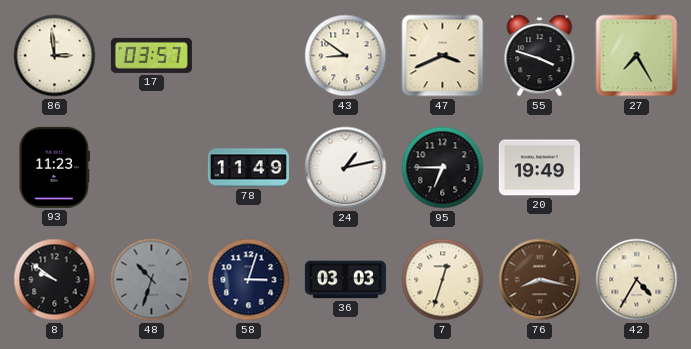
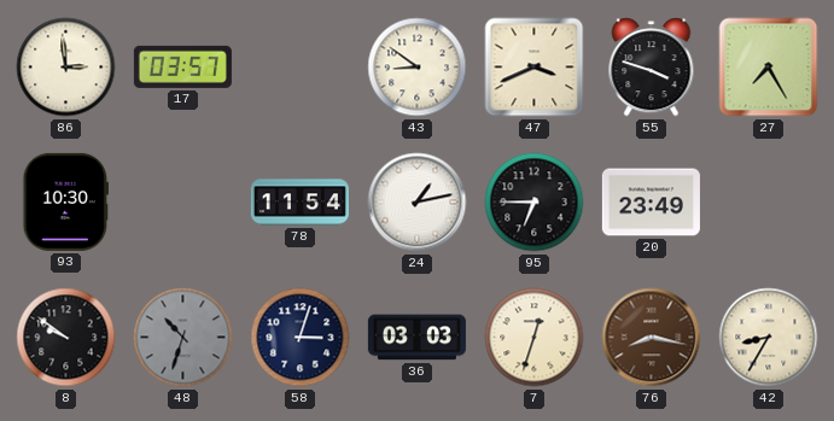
93: 11:23 -> 10:30 (65, 201)
78: 11:49 -> 11:54 (299, 203)
20: 19:49 -> 23:49 (651, 203)
42: 4:35 -> 8:35 (769, 338)
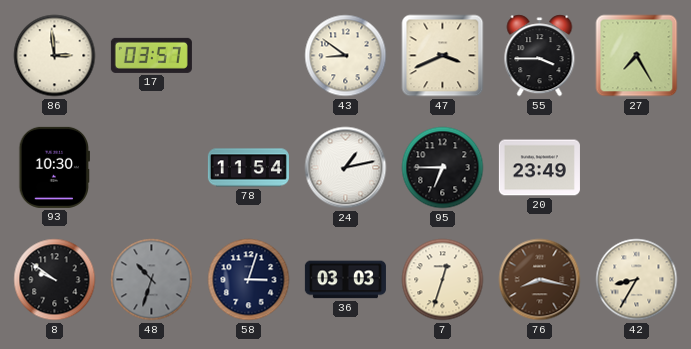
55: 3:48 -> 3:45 (540, 56)
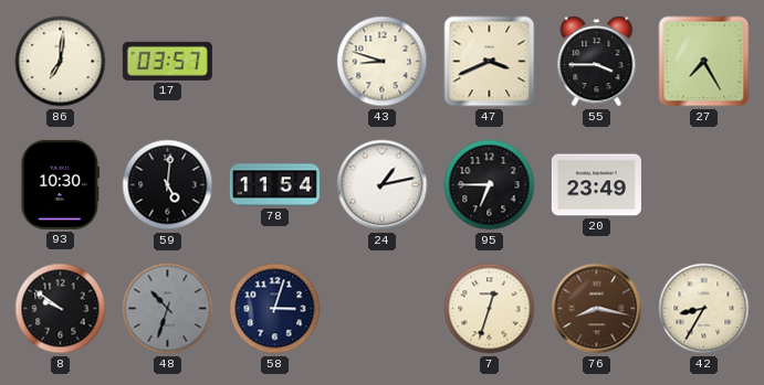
86: 2:59 -> 7:01 (61, 62)
43: 8:51 -> 8:48 (383, 62)
59: none -> 5:01 (168, 185)
36: 03:03 -> none (345, 280)
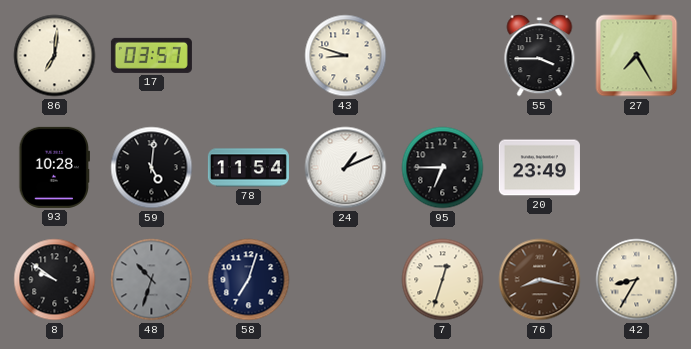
47: 3:41 -> none (490, 62)
93: 10:30 -> 10:28 (54, 167)
24: 1:13 -> 1:11 (346, 168)
58: 3:03 -> 7:03 (249, 280)
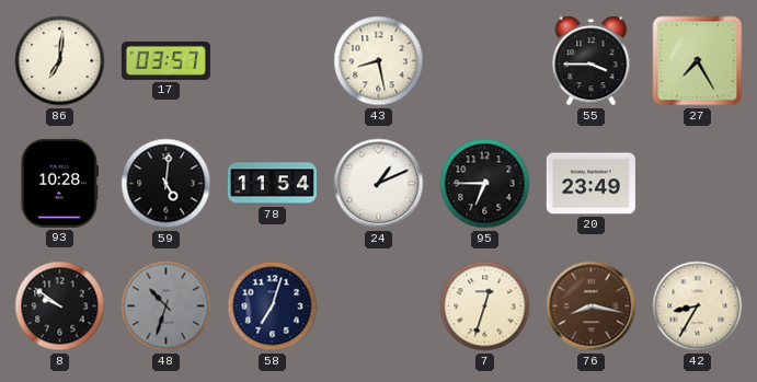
43: 8:48 -> 8:28 (379, 61)
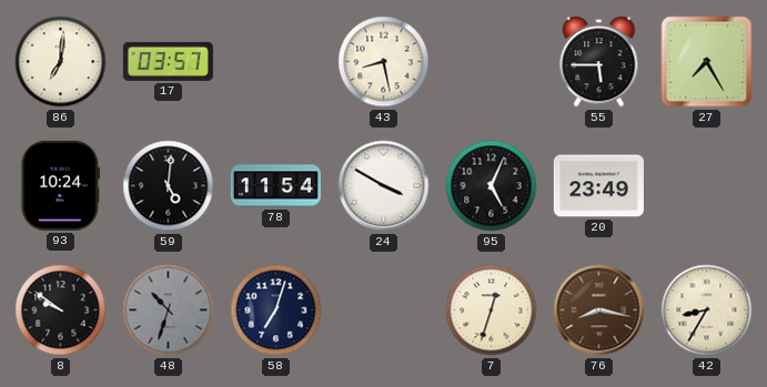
55: 3:45 -> 5:45 (599, 62)
93: 10:28 -> 10:24 (60, 185)
24: 1:11 -> 3:50 (384, 186)
95: 6:45 -> 5:04 (492, 186)
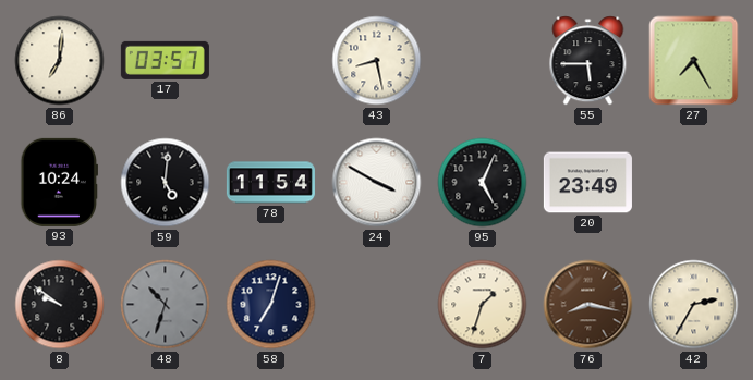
7: 12:33 -> 1:33 (483, 305)
42: 8:35 -> 2:35 (694, 305)
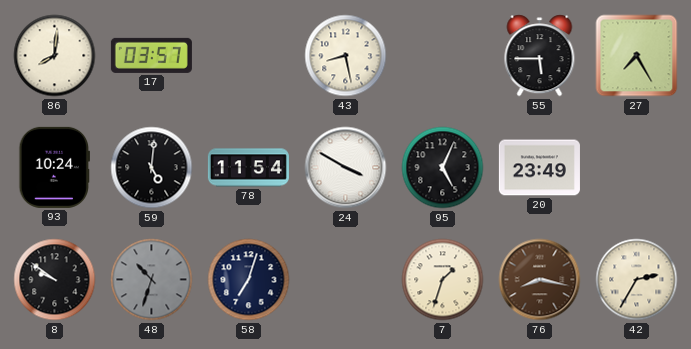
86: 7:01 -> 8:01 (55, 56)
